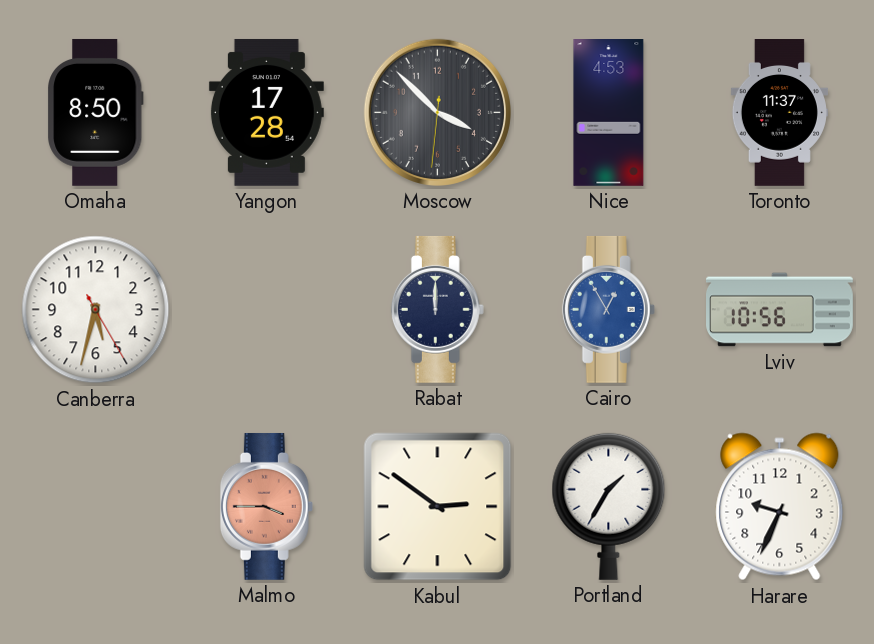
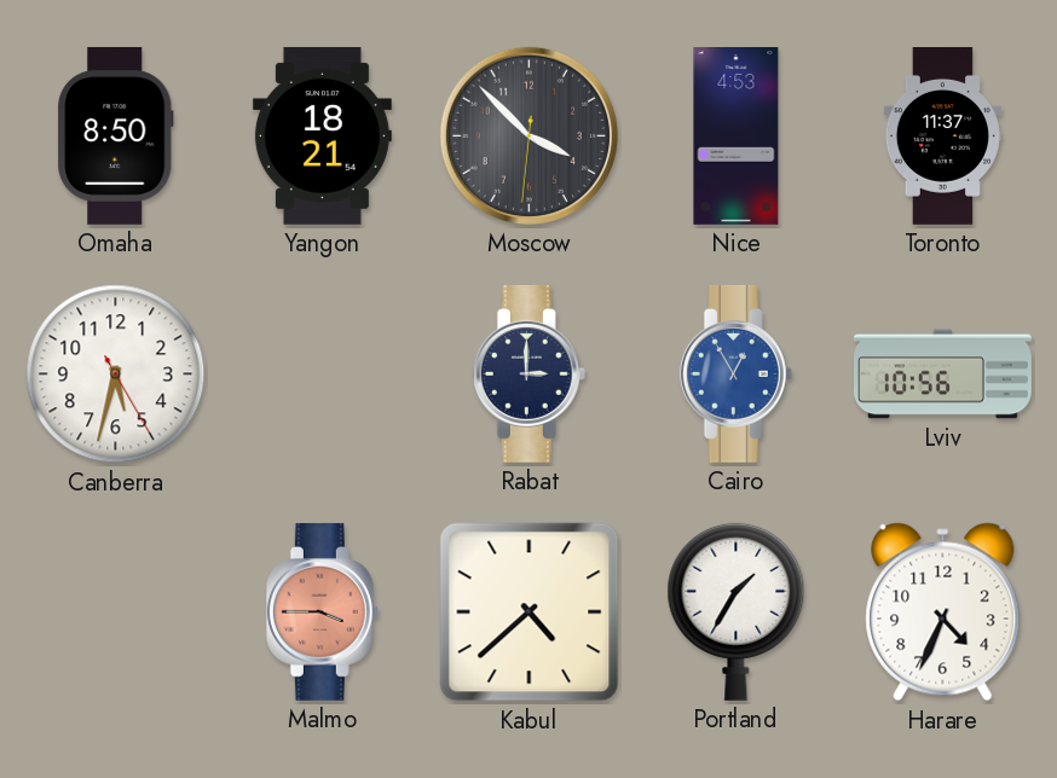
Yangon: 17:28 -> 18:21 (322, 135)
Rabat: 12:00 -> 3:00 (528, 373)
Kabul: 2:51 -> 4:38 (530, 612)
Harare: 9:34 -> 4:34 (943, 612)
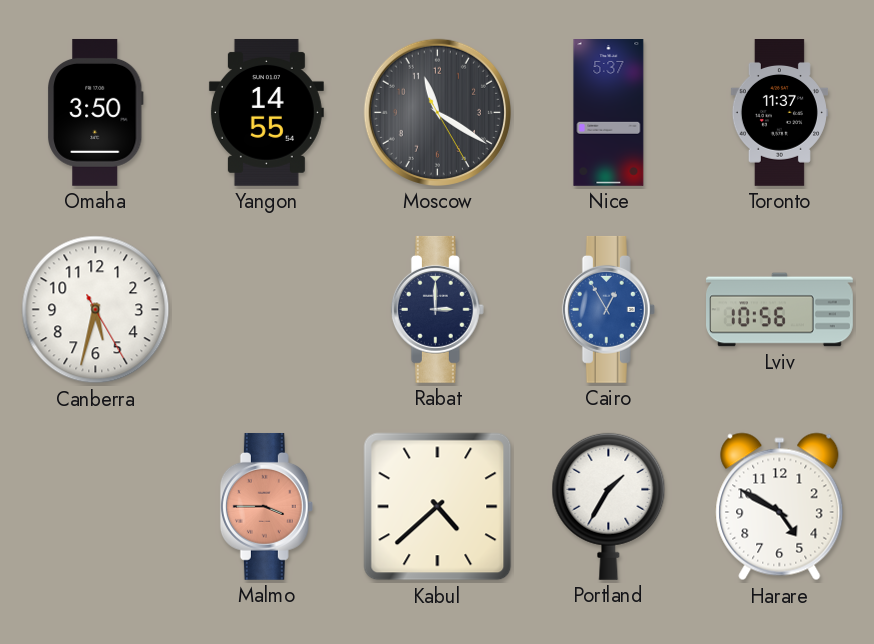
Omaha: 8:50 -> 3:50 (96, 112)
Yangon: 18:21 -> 14:55 (266, 112)
Moscow: 3:52 -> 11:20 (437, 112)
Nice: 4:53 -> 5:37 (609, 113)
Harare: 4:34 -> 4:50 (780, 507)
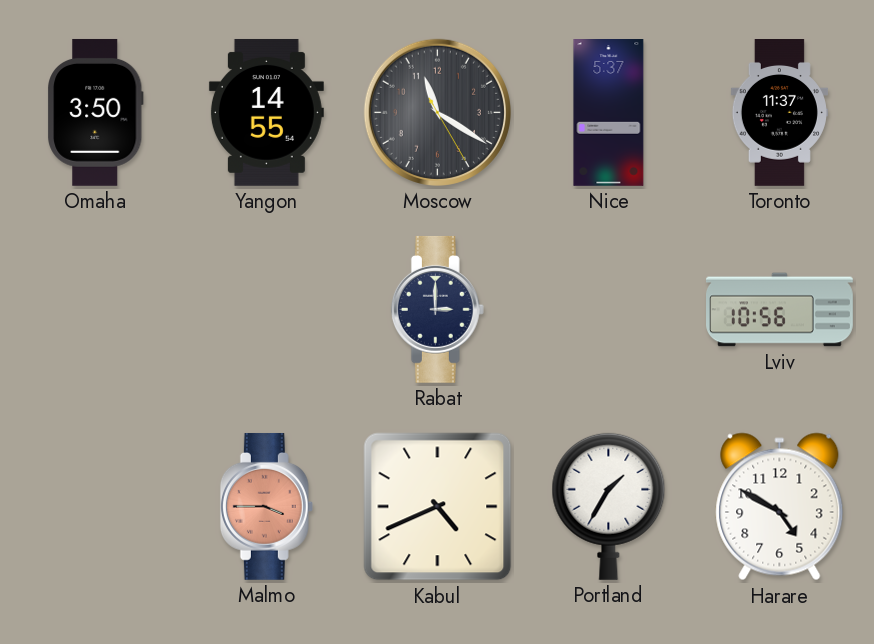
Canberra: 5:32 -> none (96, 310)
Cairo: 12:55 -> none (608, 309)
Kabul: 4:38 -> 4:41 (438, 507)
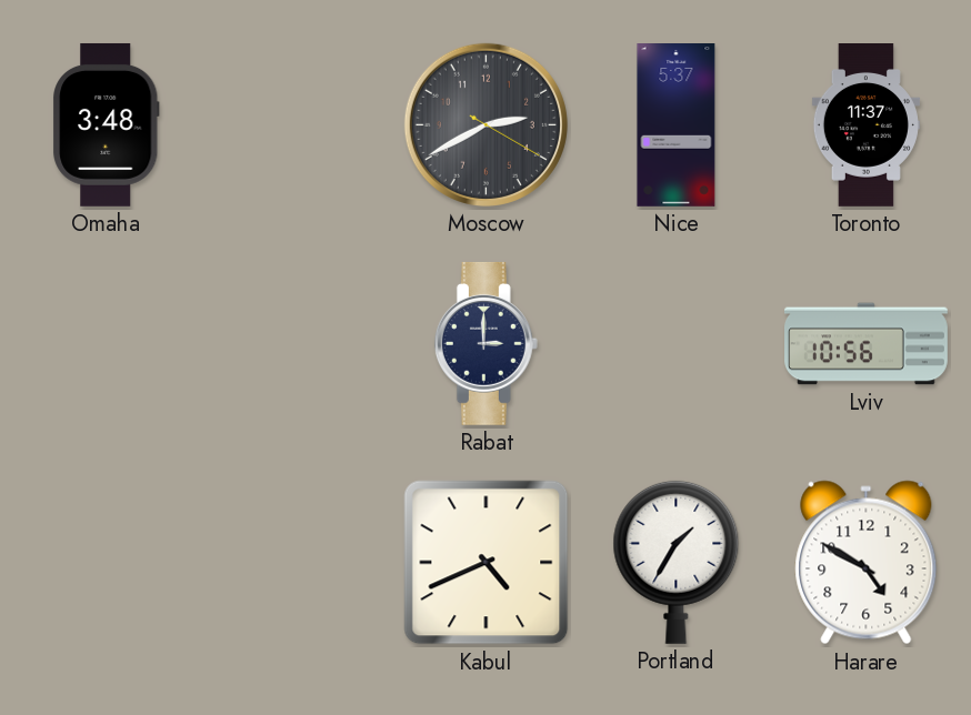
Omaha: 3:50 -> 3:48 (107, 124)
Yangon: 14:55 -> none (266, 112)
Moscow: 11:20 -> 2:40 (485, 124)
Malmo: 3:45 -> none (266, 506)
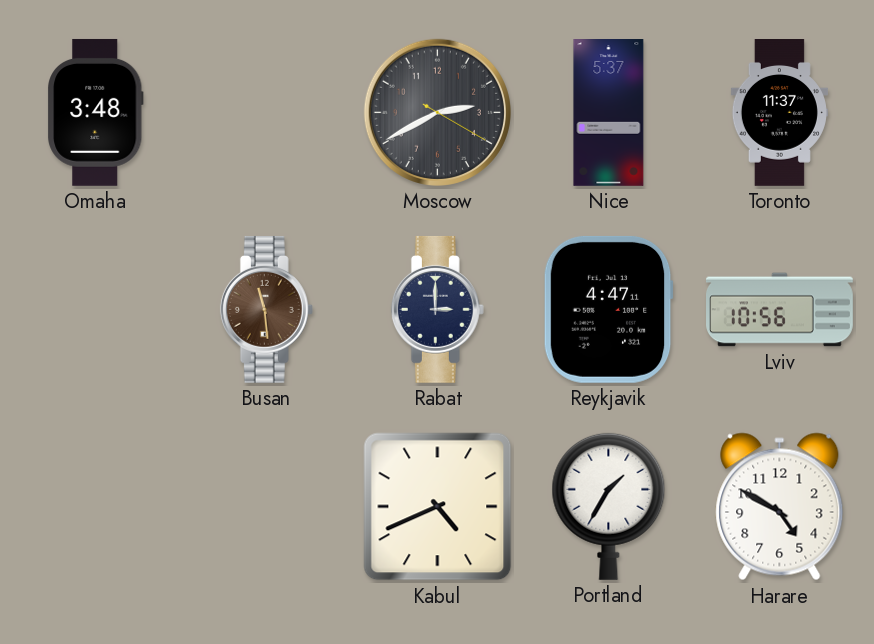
Busan: none -> 11:29 (266, 309)
Reykjavik: none -> 4:47 (608, 309)
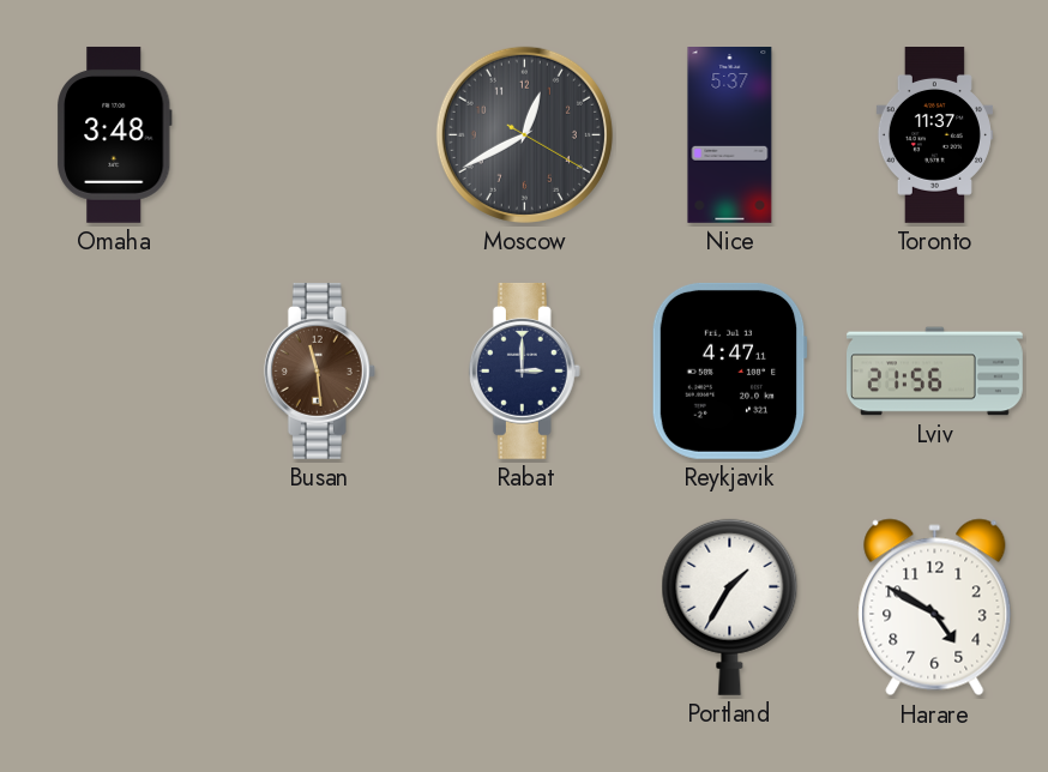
Moscow: 2:40 -> 12:40 (524, 134)
Lviv: 10:56 -> 21:56 (935, 372)
Kabul: 4:41 -> none (438, 507)
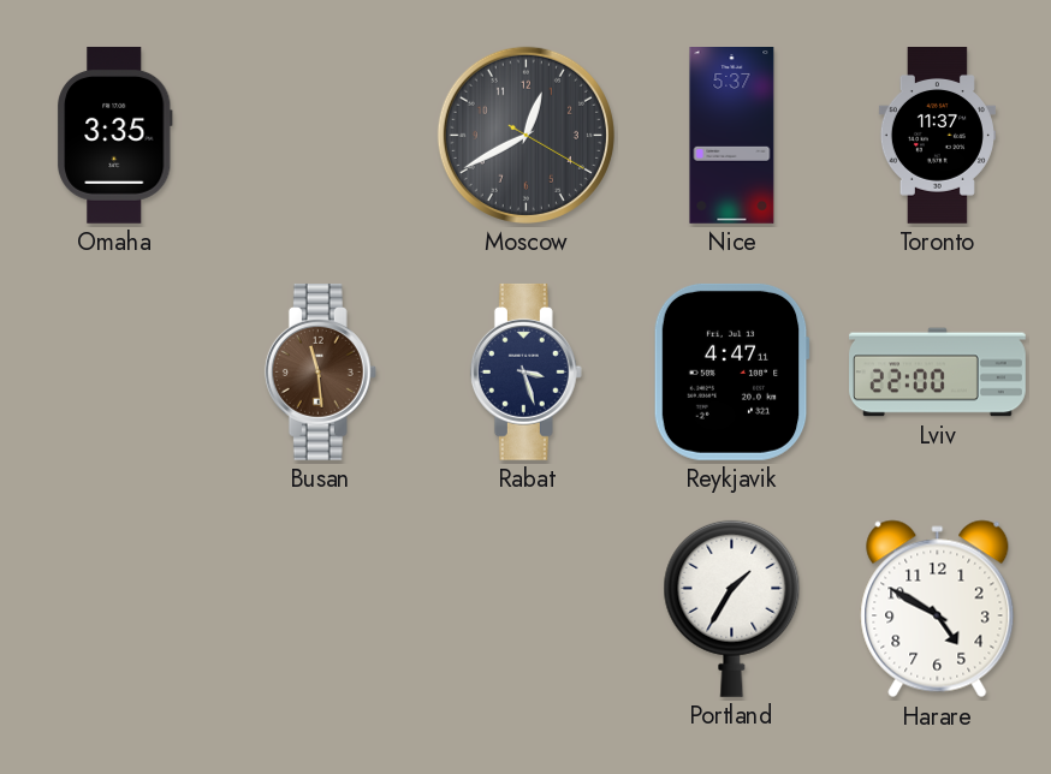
Omaha: 3:48 -> 3:35 (115, 135)
Rabat: 3:00 -> 3:27 (525, 371)
Lviv: 21:56 -> 22:00 (938, 373)
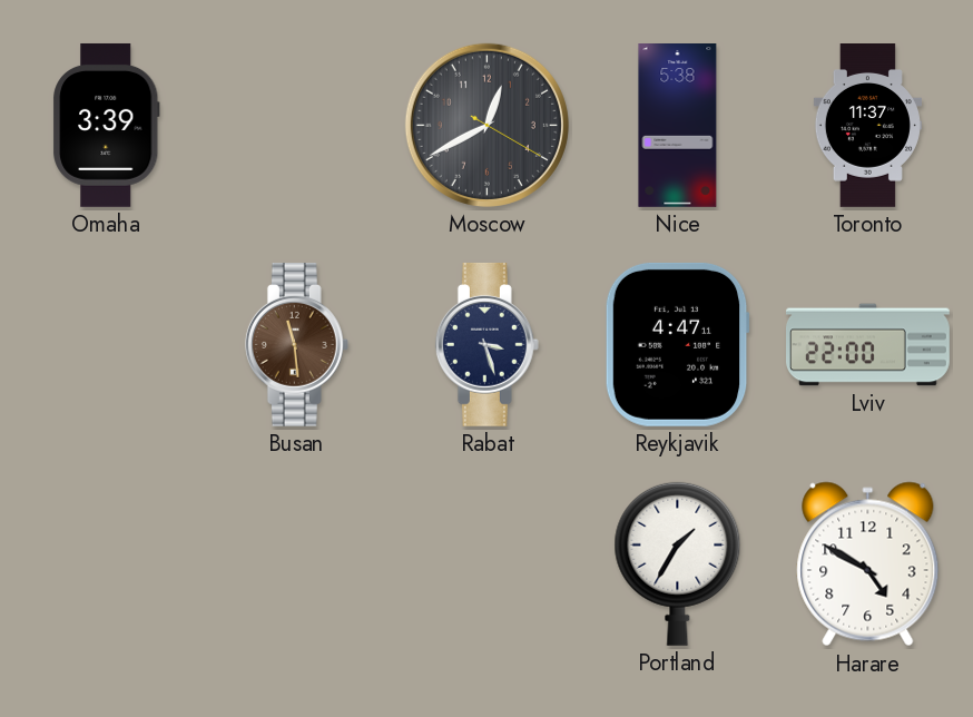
Omaha: 3:35 -> 3:39 (107, 125)
Nice: 5:37 -> 5:38 (678, 126)
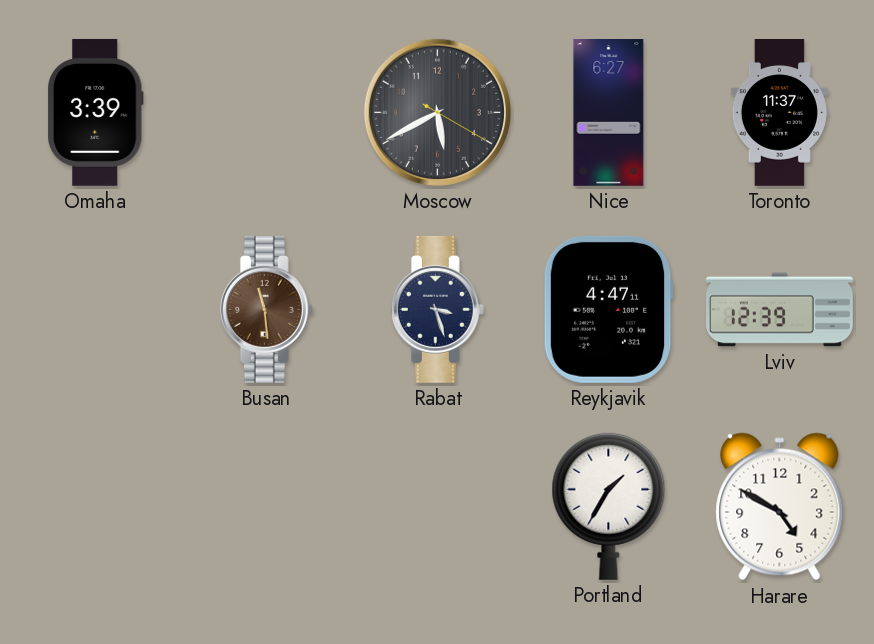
Moscow: 12:40 -> 5:40 (437, 112)
Nice: 5:38 -> 6:27 (609, 113)
Lviv: 22:00 -> 12:39 (780, 310)
